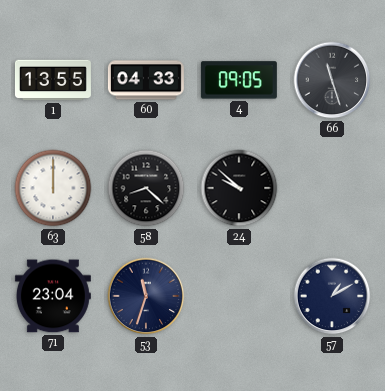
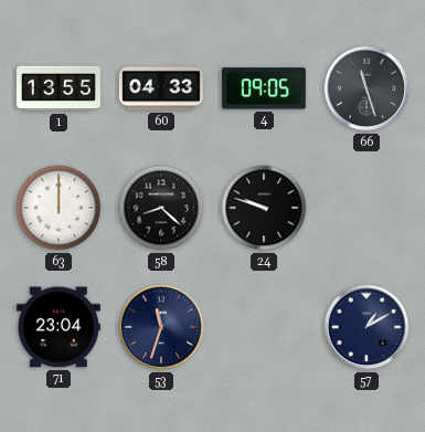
24: 9:52 -> 9:48 (264, 208)
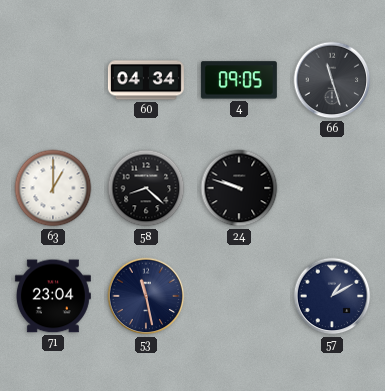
1: 13:55 -> none (59, 88)
60: 04:33 -> 04:34 (146, 80)
63: 12:00 -> 1:00 (53, 188)
53: 11:33 -> 11:28 (146, 296)
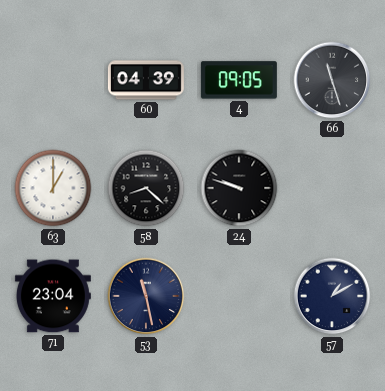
60: 04:34 -> 04:39 (146, 80)
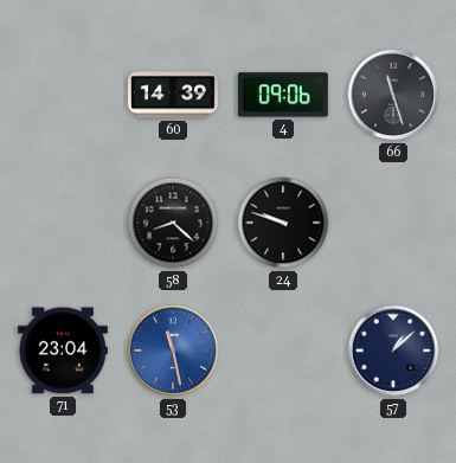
60: 04:39 -> 14:39 (173, 95)
4: 09:05 -> 09:06 (283, 95)
63: 1:00 -> none (53, 188)
53 dial: navy -> blue (173, 351)
57: 1:10 -> 1:08 (393, 351)
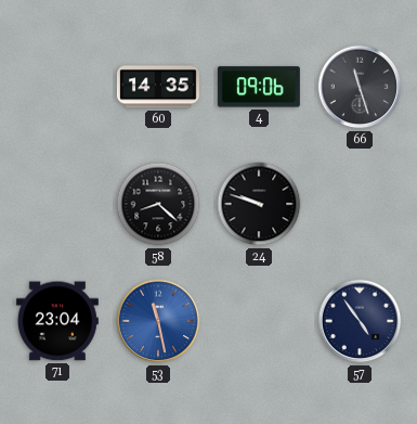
60: 14:39 -> 14:35 (158, 87)
57: 1:08 -> 4:54 (360, 321)
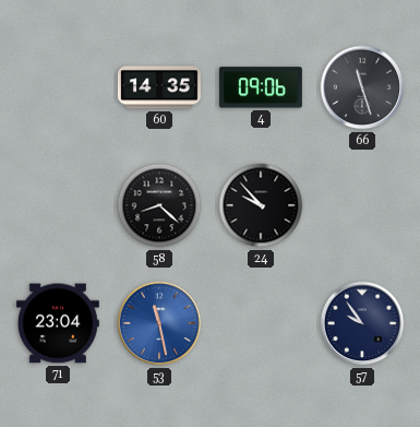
24: 9:48 -> 9:53 (261, 205)
57: 4:54 -> 9:54 (362, 323)
